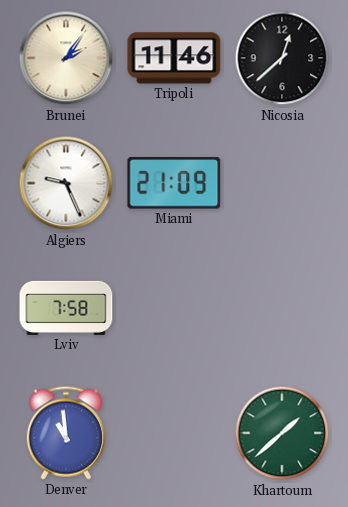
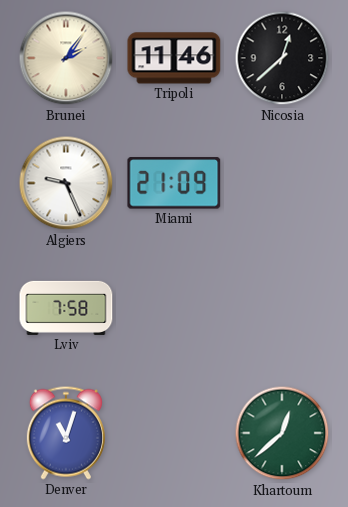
Denver: 10:59 -> 11:03 (66, 433)
Khartoum: 1:38 -> 12:38 (282, 433)
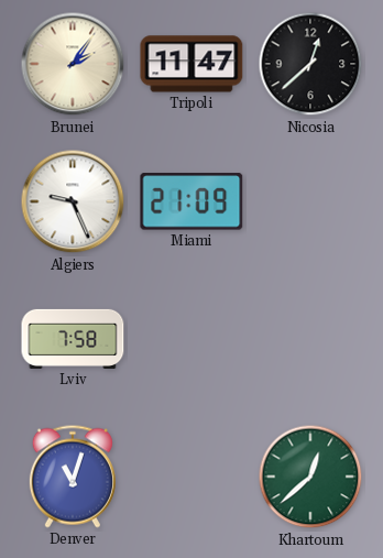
Tripoli: 11:46 -> 11:47 (191, 64)
